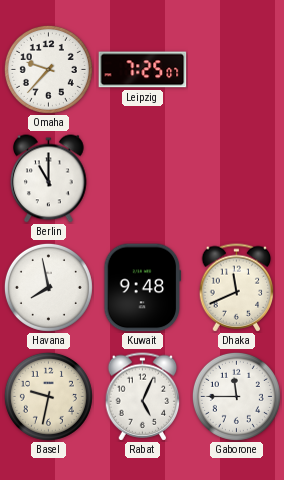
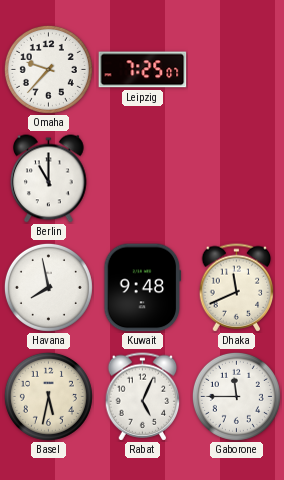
Basel: 9:32 -> 5:32 (48, 396)
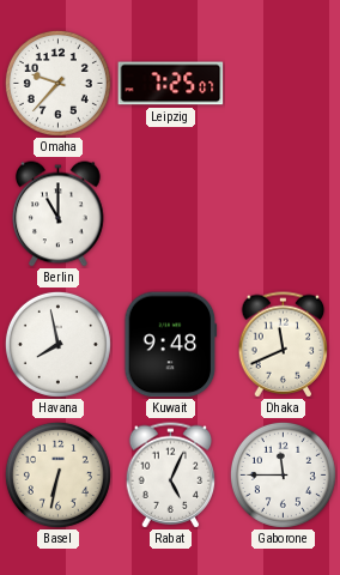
Basel: 5:32 -> 6:32 (57, 474)
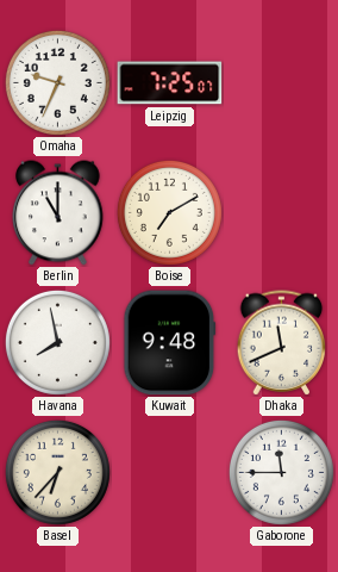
Omaha: 9:37 -> 9:34 (57, 82)
Boise: none -> 7:10 (169, 212)
Basel: 6:32 -> 6:37 (57, 472)
Rabat: 5:04 -> none (171, 476)
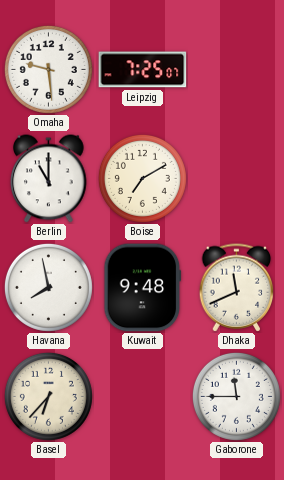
Omaha: 9:34 -> 9:29 (48, 69)
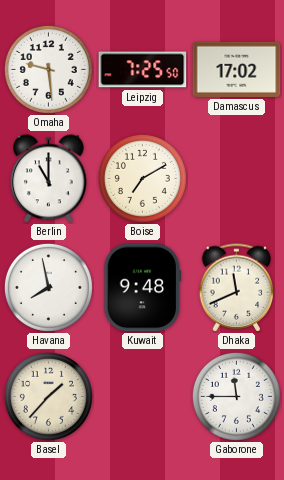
Leipzig: 7:25:07 -> 7:25:50 (143, 70)
Damascus: none -> 17:02 (237, 69)
Basel: 6:37 -> 1:37 (48, 396)
